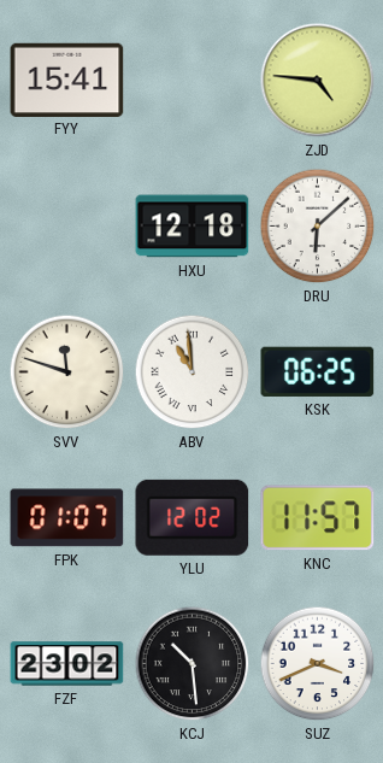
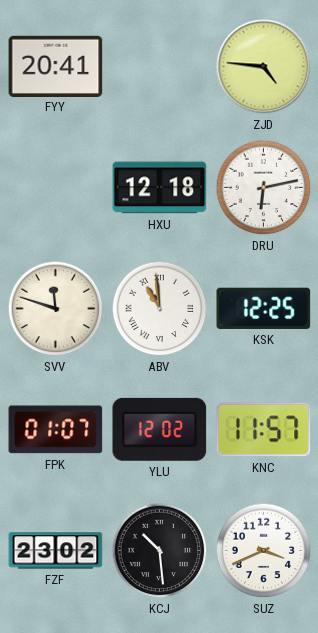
FYY: 15:41 -> 20:41 (56, 66)
DRU: 6:08 -> 6:13 (264, 188)
KSK: 06:25 -> 12:25 (264, 308)
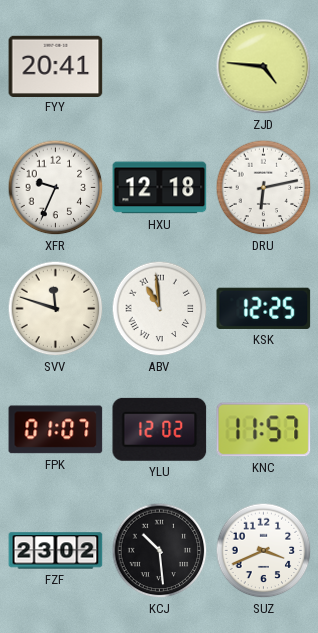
XFR: none -> 9:34 (56, 188)
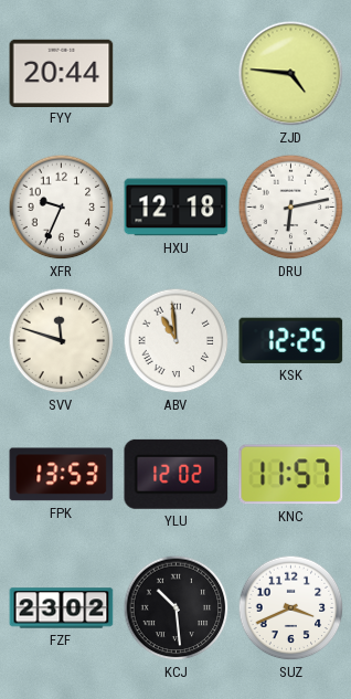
FYY: 20:41 -> 20:44 (62, 73)
FPK: 01:07 -> 13:53 (62, 475)
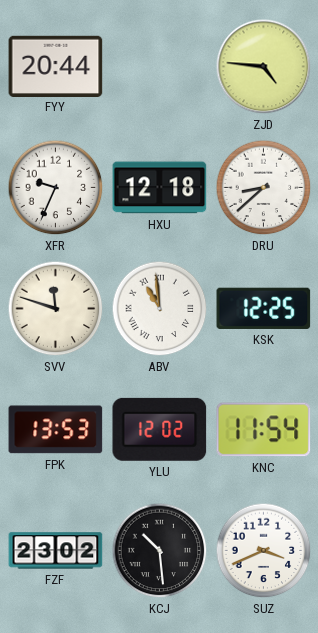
DRU: 6:13 -> 8:38 (264, 188)
KNC: 11:57 -> 11:54 (264, 430)
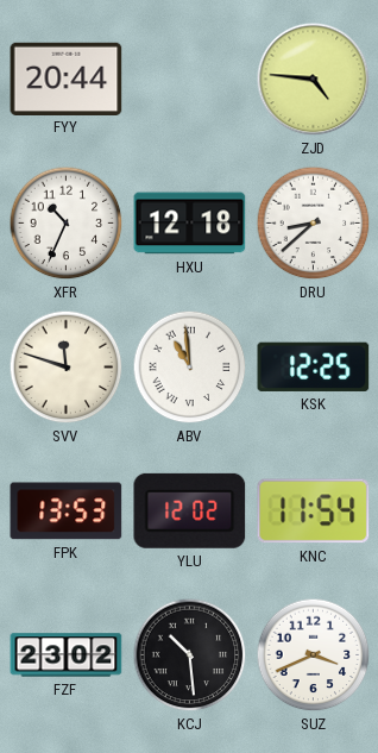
XFR: 9:34 -> 10:34 (67, 224)
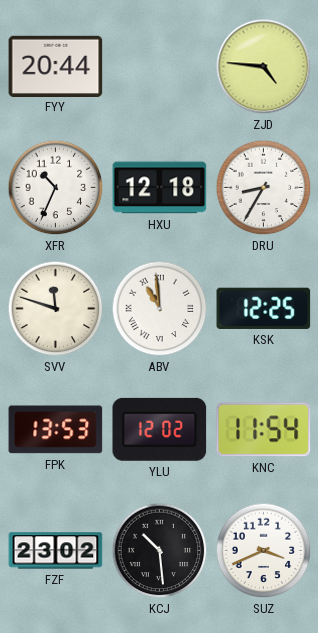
DRU: 8:38 -> 8:35 (264, 188)
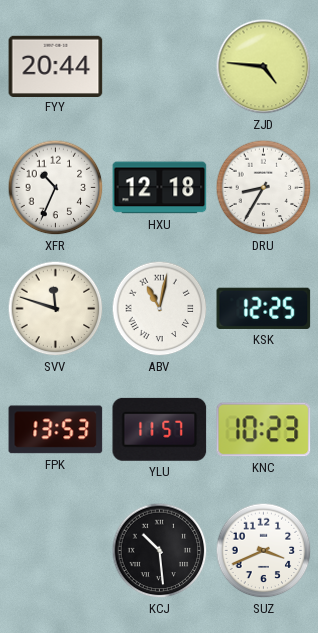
ABV: 10:59 -> 11:02 (160, 309)
YLU: 12:02 -> 11:57 (160, 429)
KNC: 11:54 -> 10:23 (264, 430)
FZF: 23:02 -> none (56, 551)
